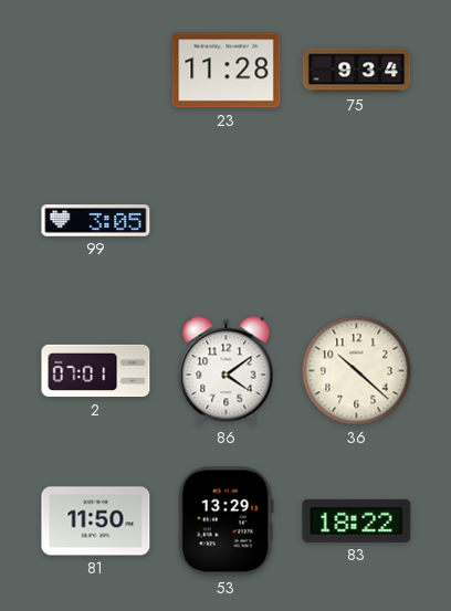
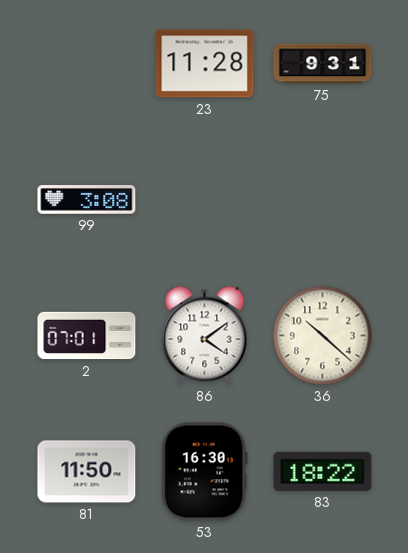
75: 9:34 -> 9:31 (323, 64)
99: 3:05 -> 3:08 (87, 200)
53: 13:29 -> 16:30 (204, 472)
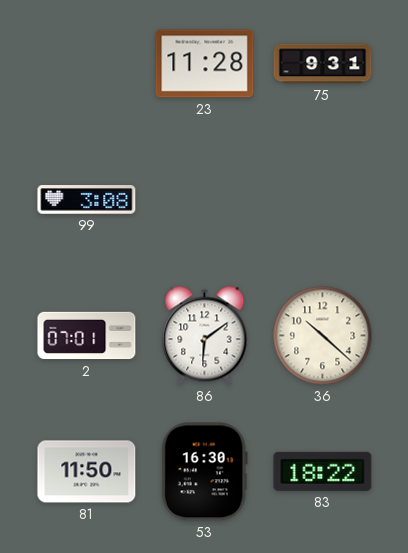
86: 4:09 -> 6:09 (205, 336)
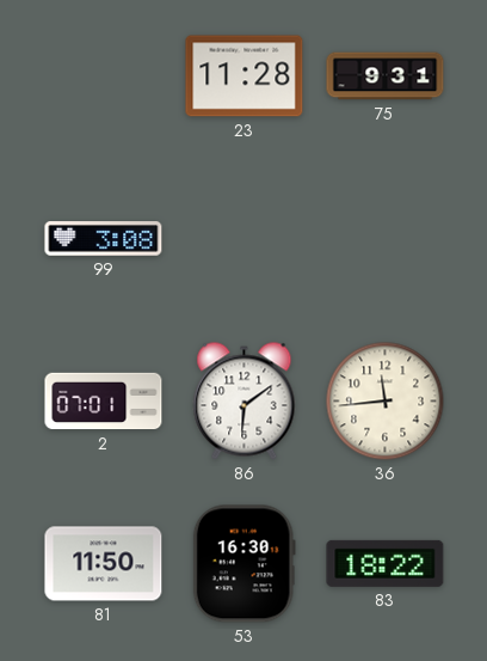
36: 10:22 -> 11:44 (386, 402)
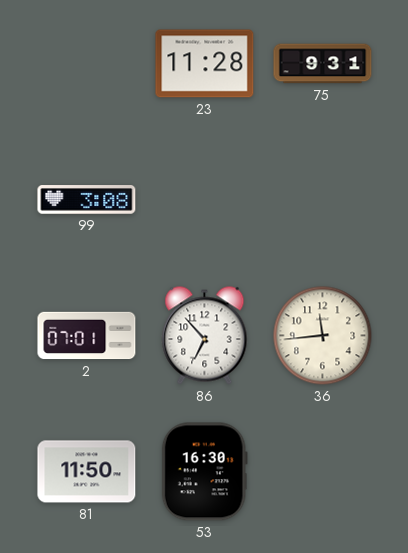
86: 6:09 -> 6:53 (205, 336)
83: 18:22 -> none (386, 563)
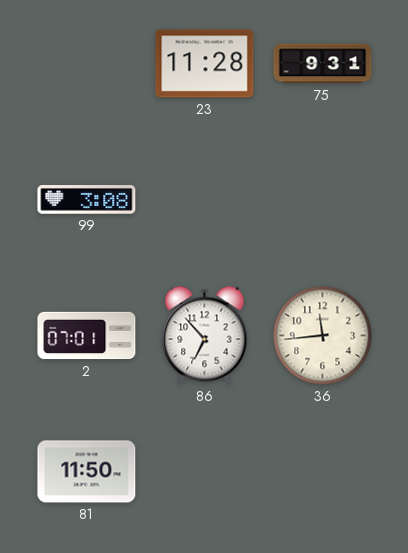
53: 16:30 -> none (204, 472)
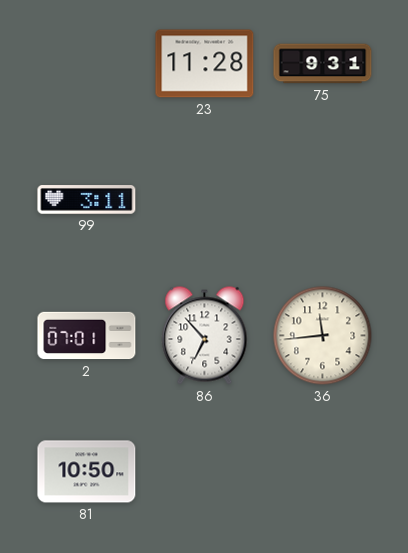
99: 3:08 -> 3:11 (87, 200)
81: 11:50 -> 10:50 (87, 472)
